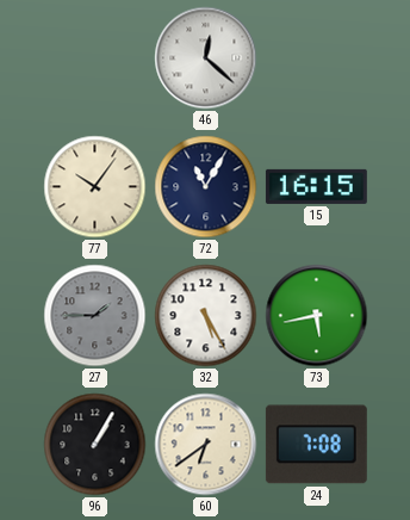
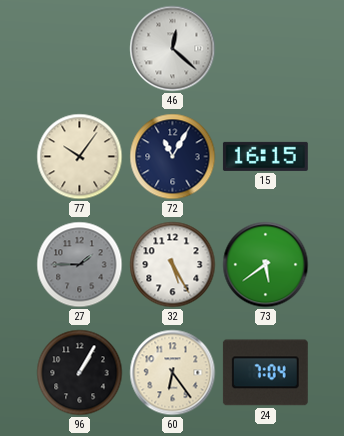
73: 5:43 -> 5:39 (266, 265)
60: 6:39 -> 6:24 (173, 373)
24: 7:08 -> 7:04 (265, 373)
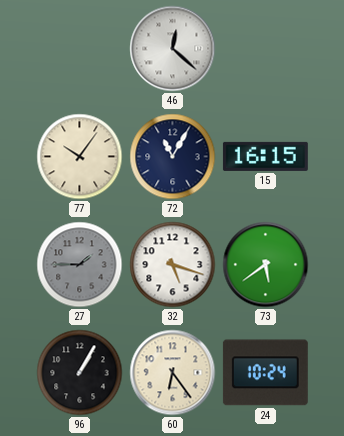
32: 5:25 -> 5:18 (173, 265)
24: 7:04 -> 10:24 (265, 373)
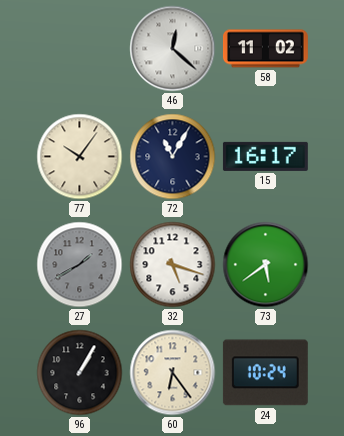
58: none -> 11:02 (265, 49)
15: 16:15 -> 16:17 (265, 156)
27: 1:45 -> 1:40 (80, 265)
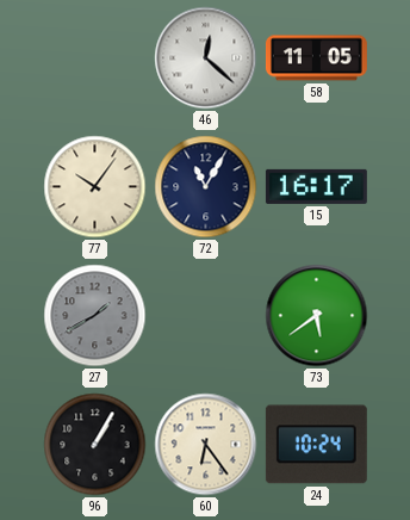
58: 11:02 -> 11:05 (316, 58)
32: 5:18 -> none (173, 265)
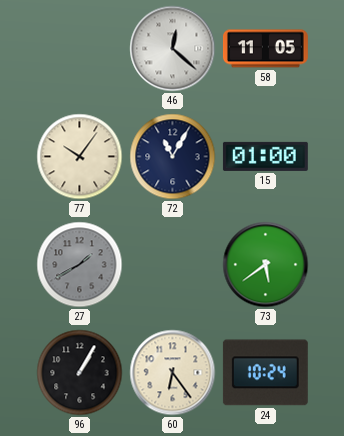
15: 16:17 -> 01:00 (265, 156)
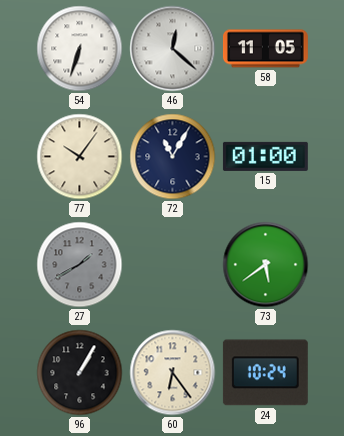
54: none -> 6:33 (80, 49)
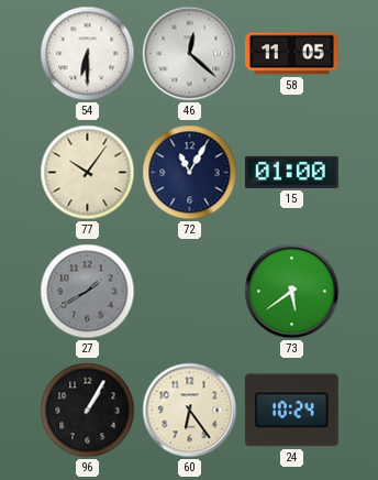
54: 6:33 -> 6:30 (88, 54)
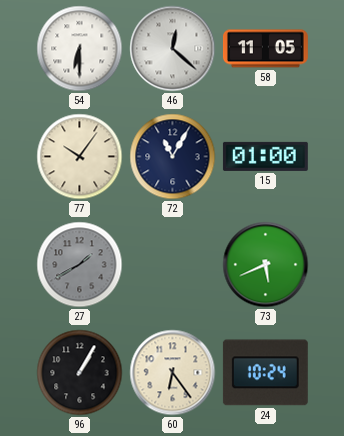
73: 5:39 -> 5:41 (266, 265)
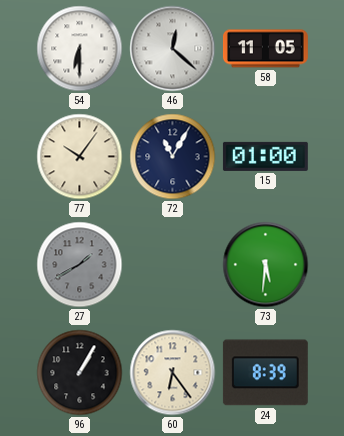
73: 5:41 -> 5:31 (266, 265)
24: 10:24 -> 8:39 (265, 373)
